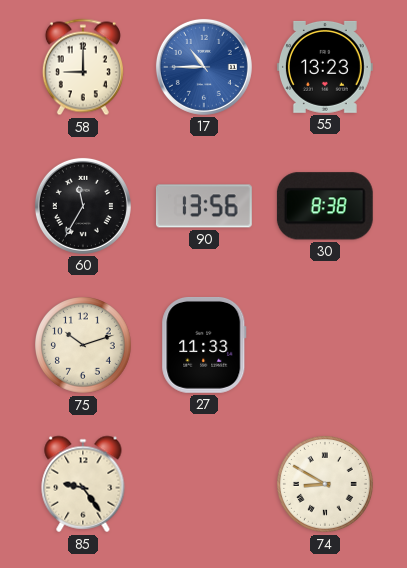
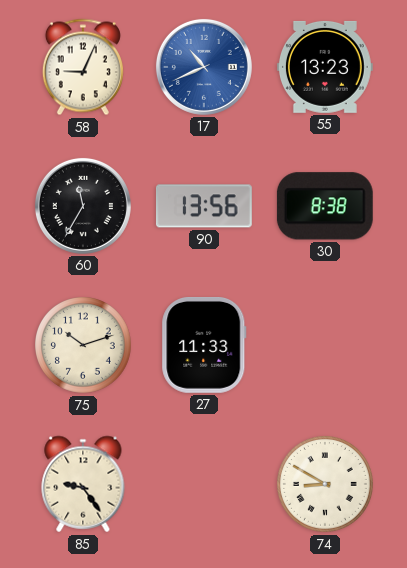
58: 9:00 -> 9:04 (83, 67)
17: 10:45 -> 10:41 (204, 67)
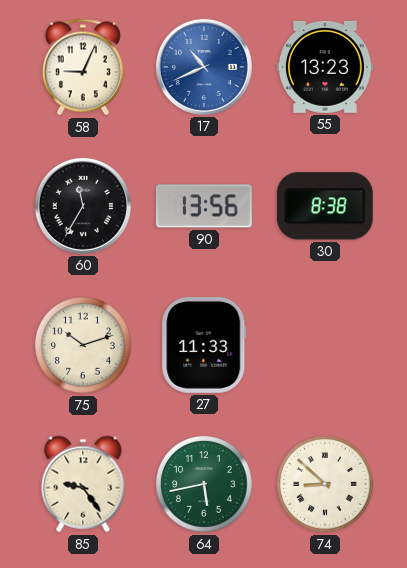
64: none -> 5:43 (205, 485)
74: 8:50 -> 8:52 (326, 485)
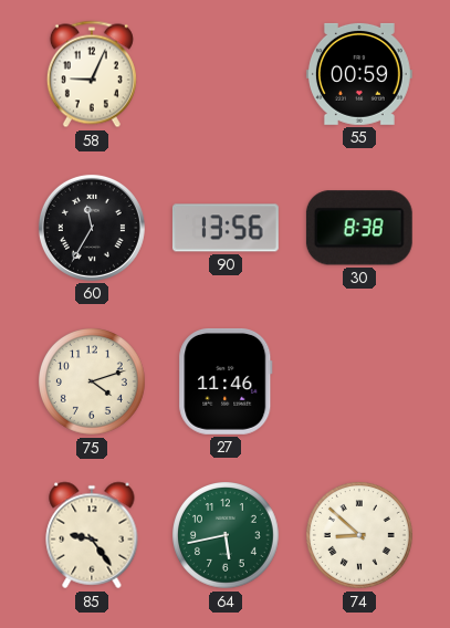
17: 10:41 -> none (204, 67)
55: 13:23 -> 00:59 (359, 74)
75: 10:12 -> 4:12 (93, 383)
27: 11:33 -> 11:46 (226, 381)
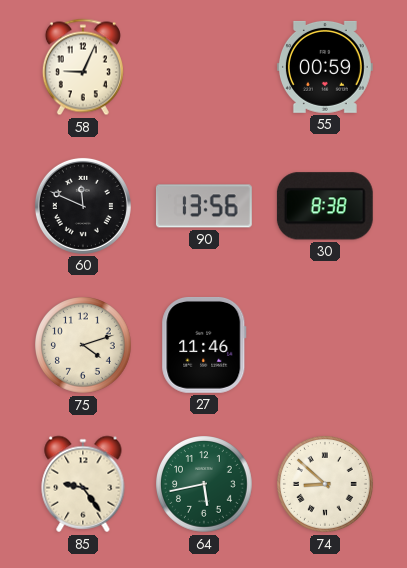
60: 11:35 -> 11:49 (83, 206)
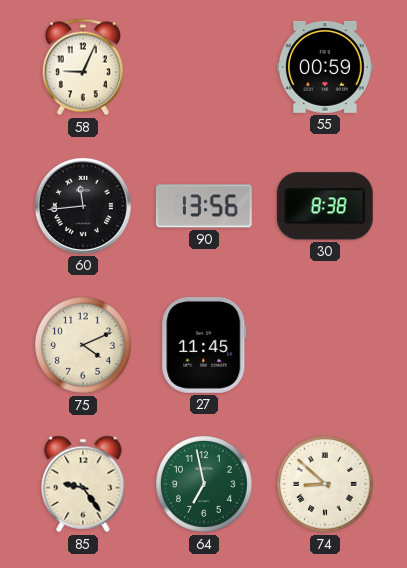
60: 11:49 -> 11:44 (83, 206)
75: 4:12 -> 4:11 (84, 346)
27: 11:46 -> 11:45 (204, 345)
64: 5:43 -> 6:58 (205, 485)
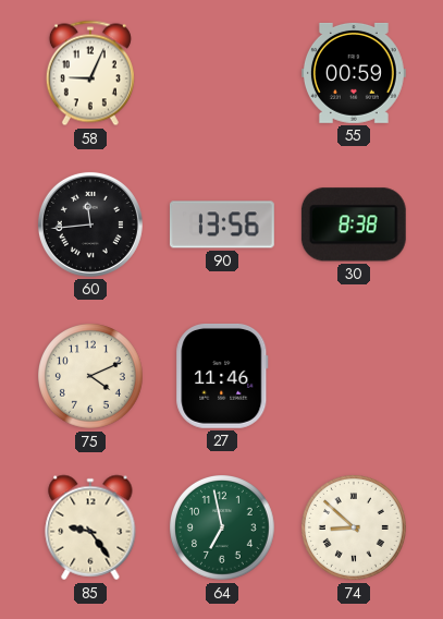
27: 11:45 -> 11:46 (222, 376)
